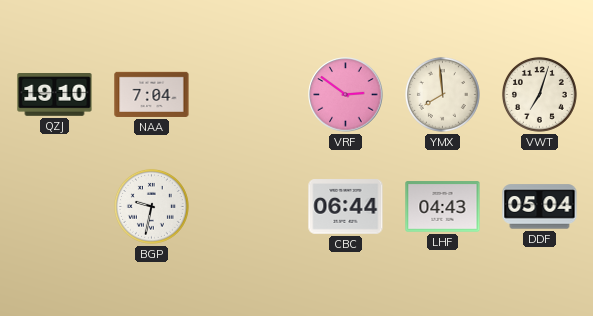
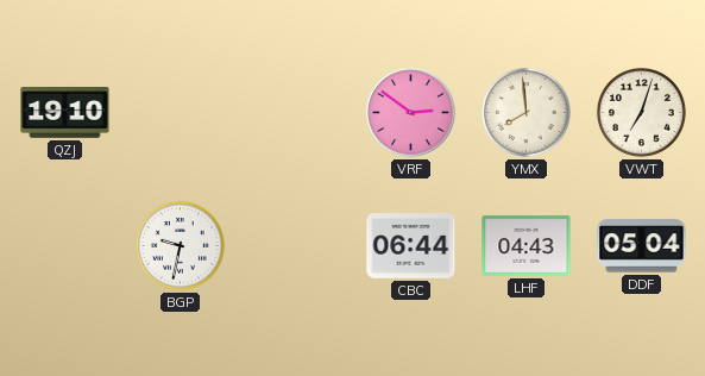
NAA: 7:04 -> none (152, 94)
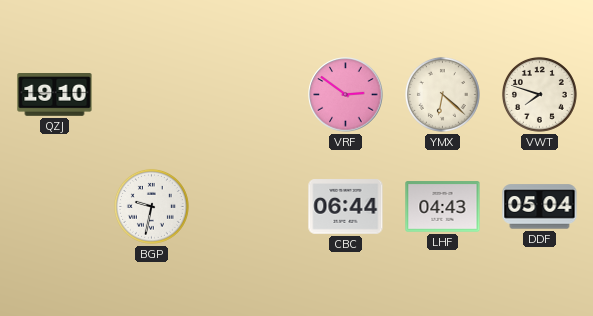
YMX: 7:59 -> 6:22 (442, 94)
VWT: 7:03 -> 7:48 (539, 94)
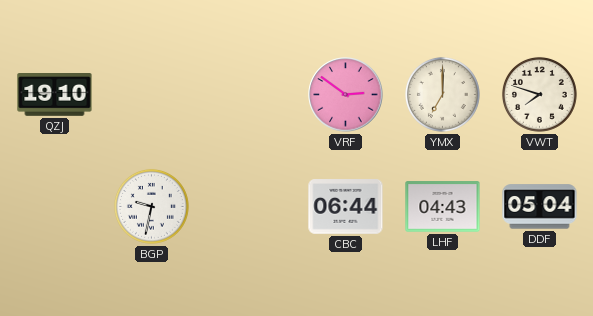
YMX: 6:22 -> 7:00 (442, 94)
